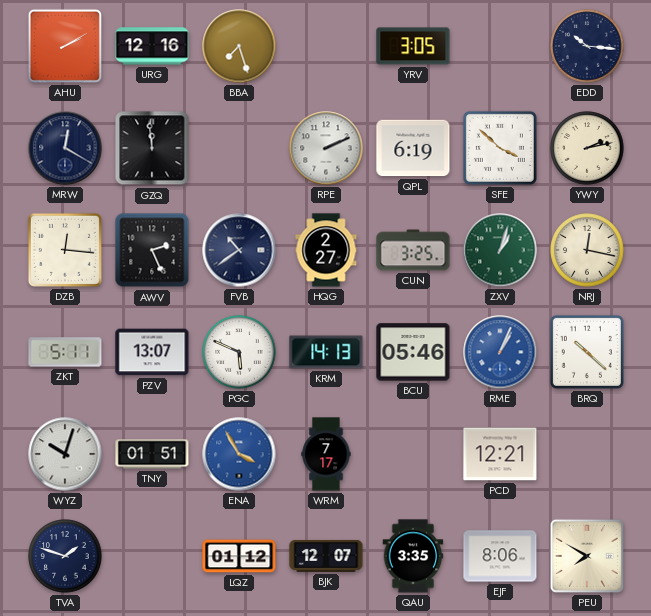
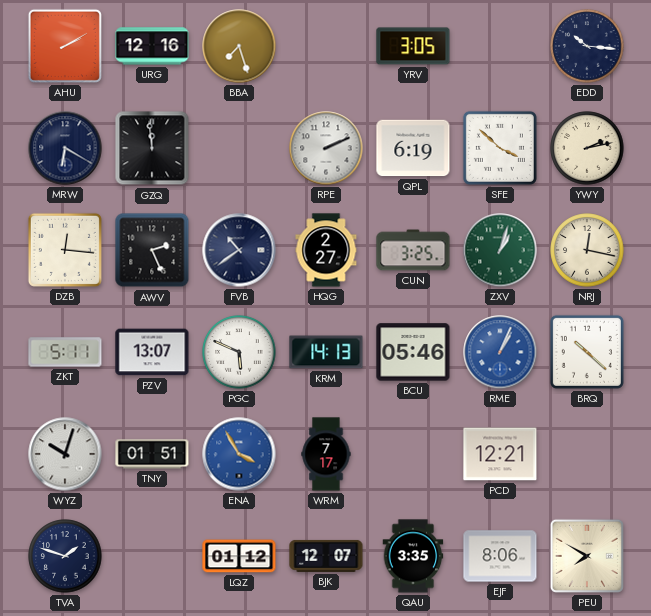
MRW: 12:20 -> 6:20 (65, 148)
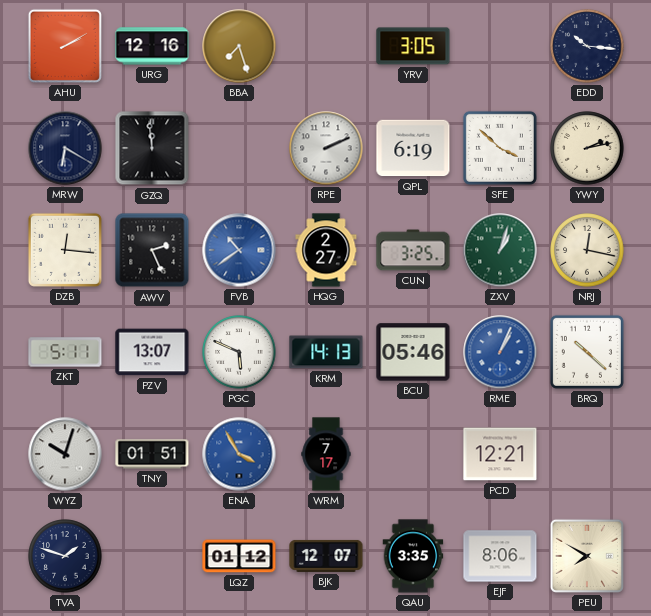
FVB dial: navy -> blue (239, 250)
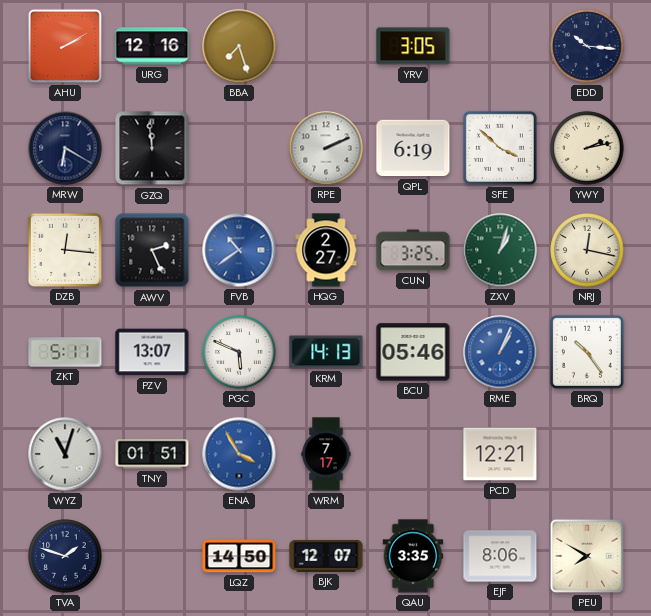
BRQ: 10:22 -> 10:24 (587, 352)
WYZ: 10:03 -> 11:03 (65, 454)
LQZ: 01:12 -> 14:50 (239, 556)
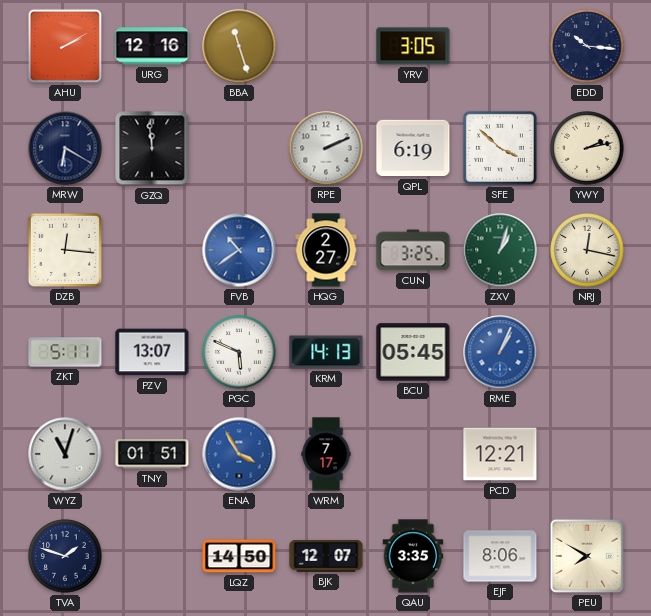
BBA: 7:27 -> 11:27 (239, 46)
AWV: 2:26 -> none (152, 250)
BCU: 05:46 -> 05:45 (413, 352)
BRQ: 10:24 -> none (587, 352)
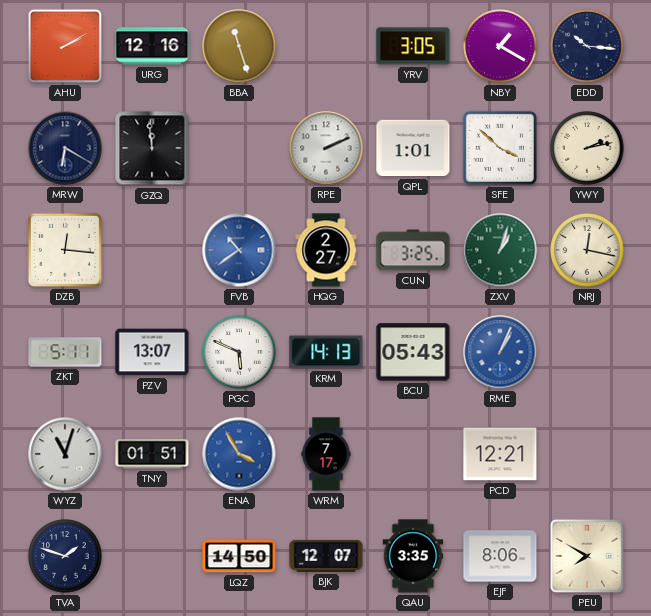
NBY: none -> 1:20 (500, 46)
QPL: 6:19 -> 1:01 (413, 148)
BCU: 05:45 -> 05:43 (413, 352)
